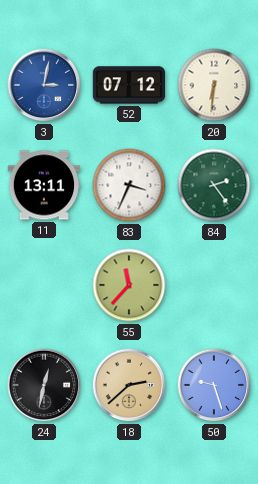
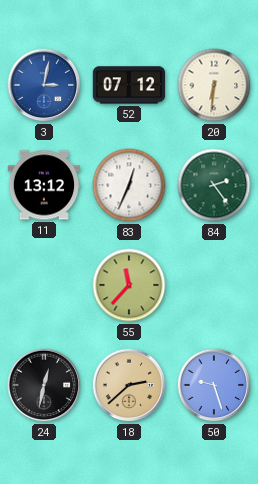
11: 13:11 -> 13:12 (44, 185)
83: 3:34 -> 12:34 (129, 185)
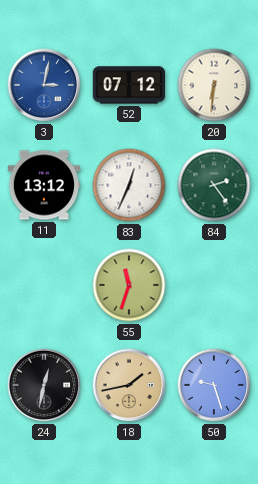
55: 11:37 -> 11:33 (129, 285)
18: 2:38 -> 1:43 (129, 385)
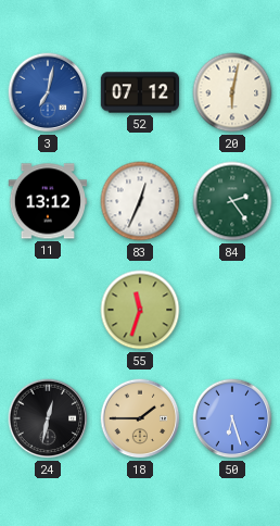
3: 3:02 -> 7:02 (48, 92)
20: 6:31 -> 6:02 (232, 92)
18: 1:43 -> 1:45 (140, 418)
50: 9:27 -> 6:27 (232, 418)
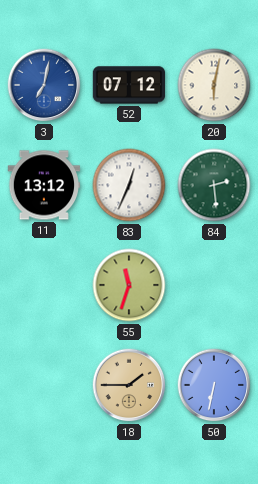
84: 2:24 -> 2:29 (214, 185)
24: 12:32 -> none (48, 418)
50: 6:27 -> 6:32 (214, 385)
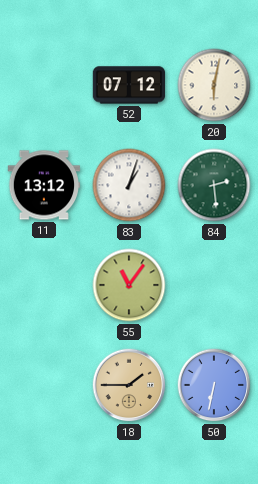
3: 7:02 -> none (44, 85)
83: 12:34 -> 1:03 (129, 185)
55: 11:33 -> 11:06 (129, 285)
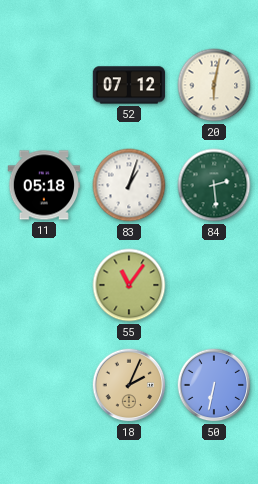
11: 13:12 -> 05:18 (44, 185)
18: 1:45 -> 2:04 (129, 385)
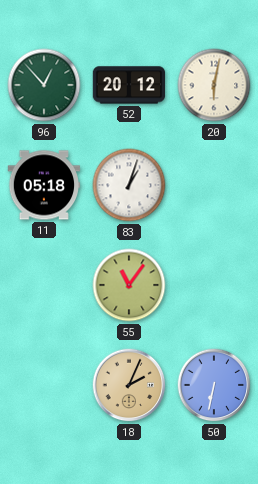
96: none -> 12:53 (44, 85)
52: 07:12 -> 20:12 (129, 85)
84: 2:29 -> none (214, 185)
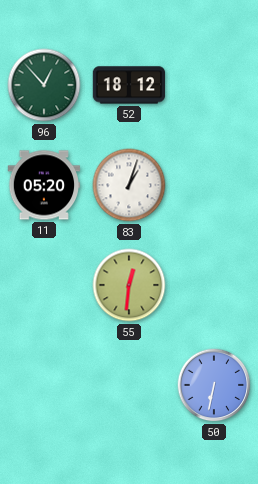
52: 20:12 -> 18:12 (129, 85)
20: 6:02 -> none (214, 85)
11: 05:18 -> 05:20 (44, 185)
55: 11:06 -> 12:31 (129, 285)
18: 2:04 -> none (129, 385)
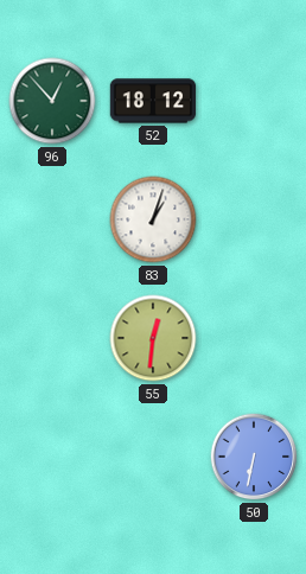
11: 05:20 -> none (44, 185)
